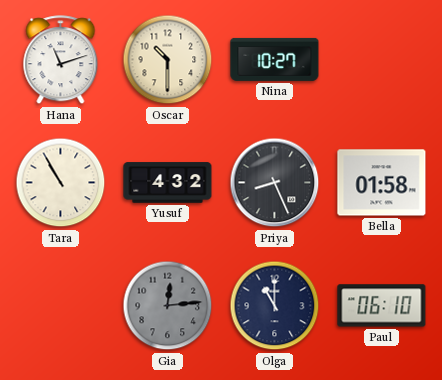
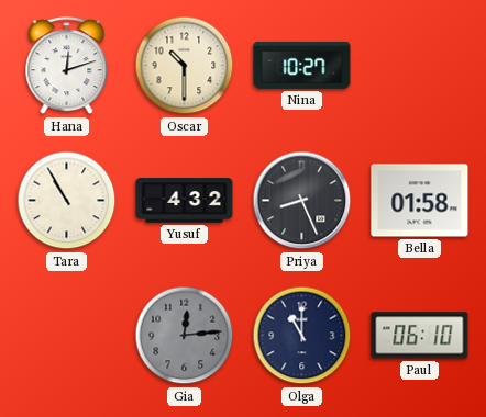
Hana: 11:12 -> 12:12 (67, 66)
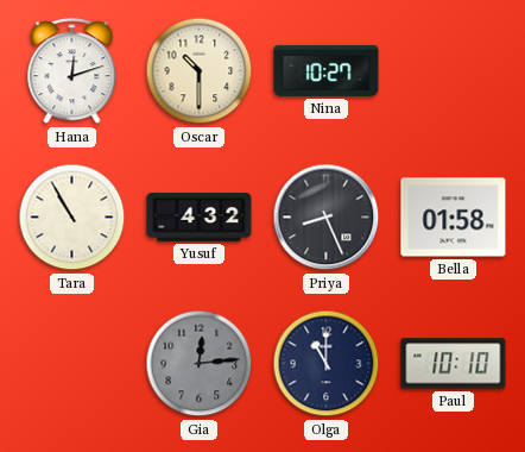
Paul: 06:10 -> 10:10 (454, 364)
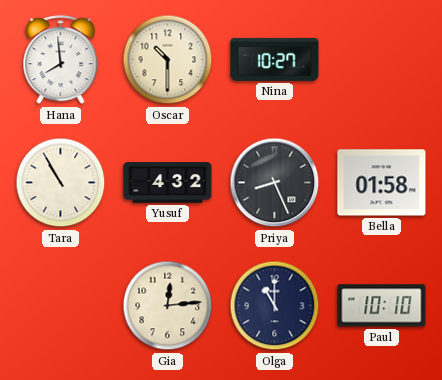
Hana: 12:12 -> 7:59 (61, 60)
Gia dial: grey -> cream (168, 306)
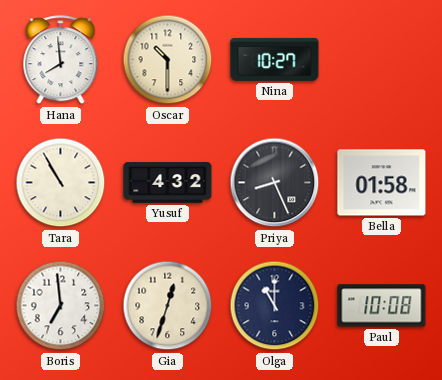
Boris: none -> 6:59 (61, 306)
Gia: 12:14 -> 12:33 (168, 306)
Paul: 10:10 -> 10:08 (382, 306)
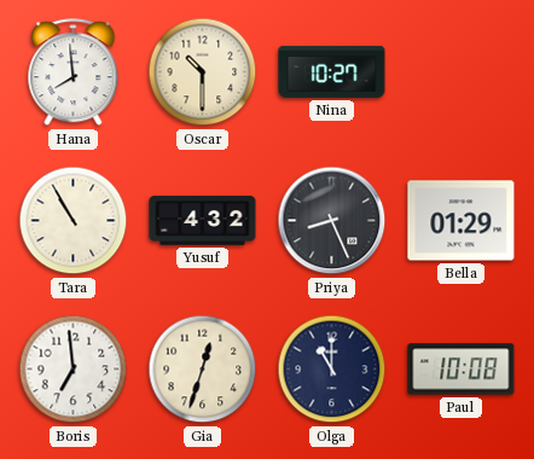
Bella: 01:58 -> 01:29 (462, 221)
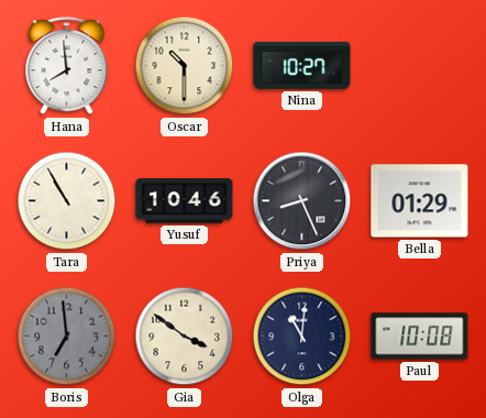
Yusuf: 4:32 -> 10:46 (185, 201)
Boris dial: white -> grey (67, 337)
Gia: 12:33 -> 3:51 (185, 337)
Olga: 11:00 -> 11:01 (302, 337)
